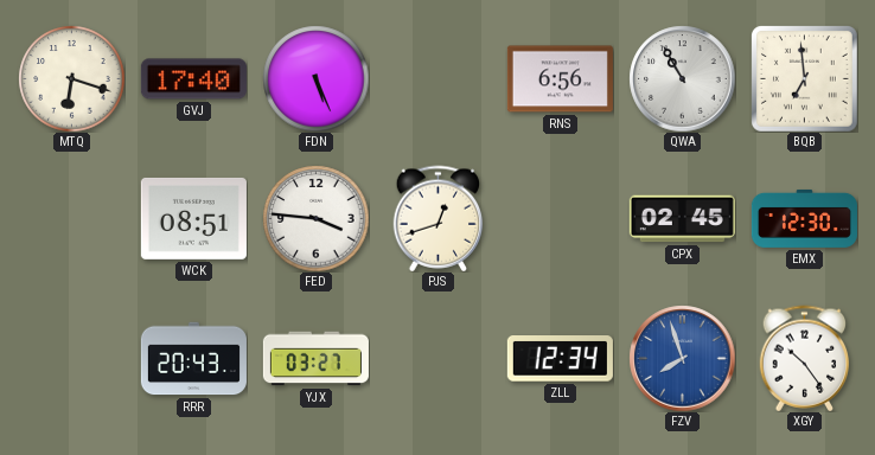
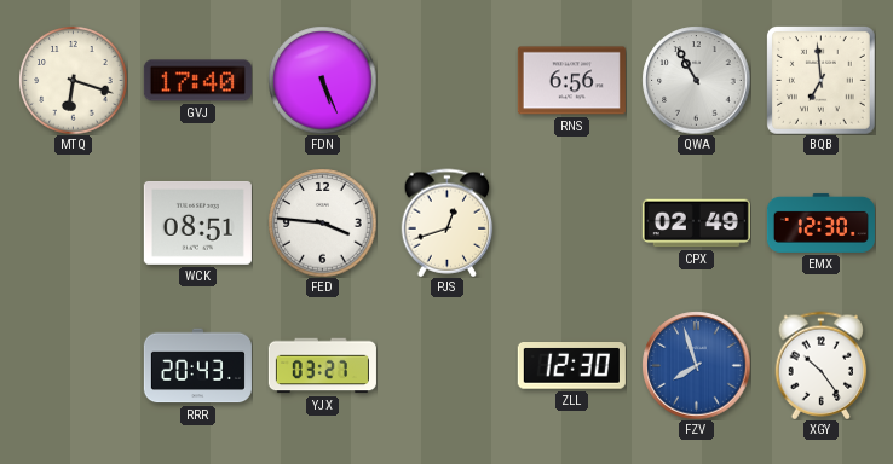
CPX: 02:45 -> 02:49 (696, 224)
ZLL: 12:34 -> 12:30 (571, 366)
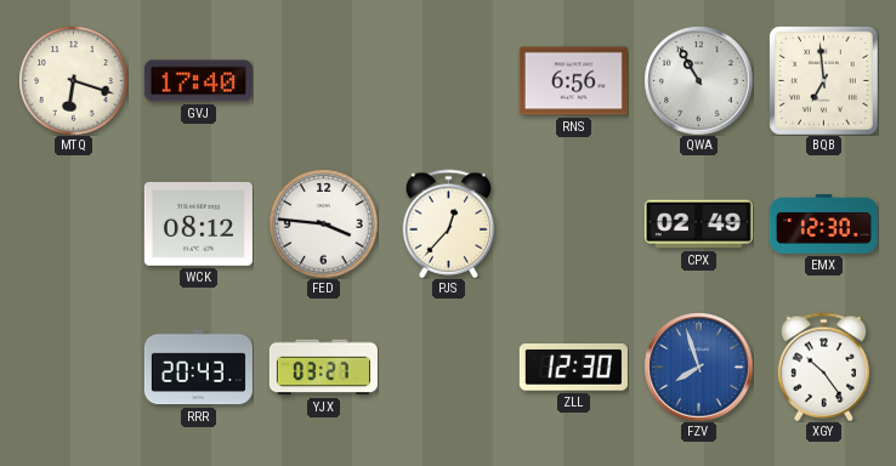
FDN: 5:26 -> none (322, 80)
WCK: 08:51 -> 08:12 (198, 223)
PJS: 12:42 -> 12:37 (449, 223)
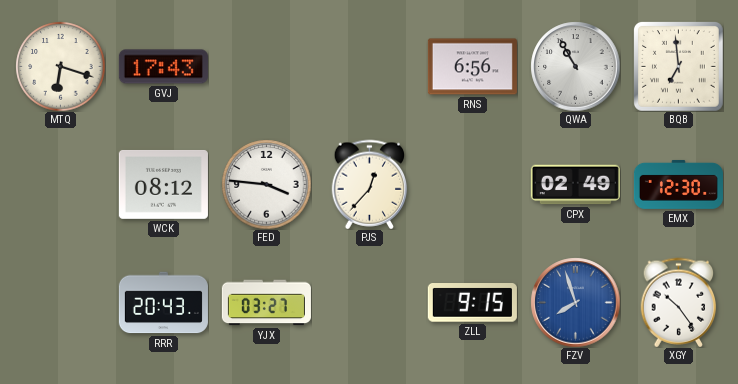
GVJ: 17:40 -> 17:43 (163, 67)
ZLL: 12:30 -> 9:15 (472, 303)
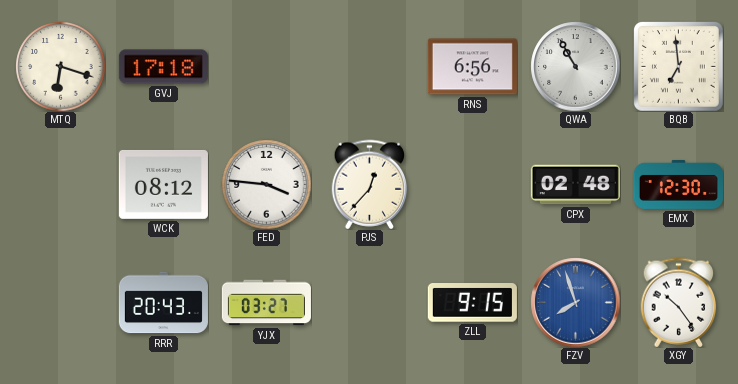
GVJ: 17:43 -> 17:18 (163, 67)
CPX: 02:49 -> 02:48 (575, 185)
